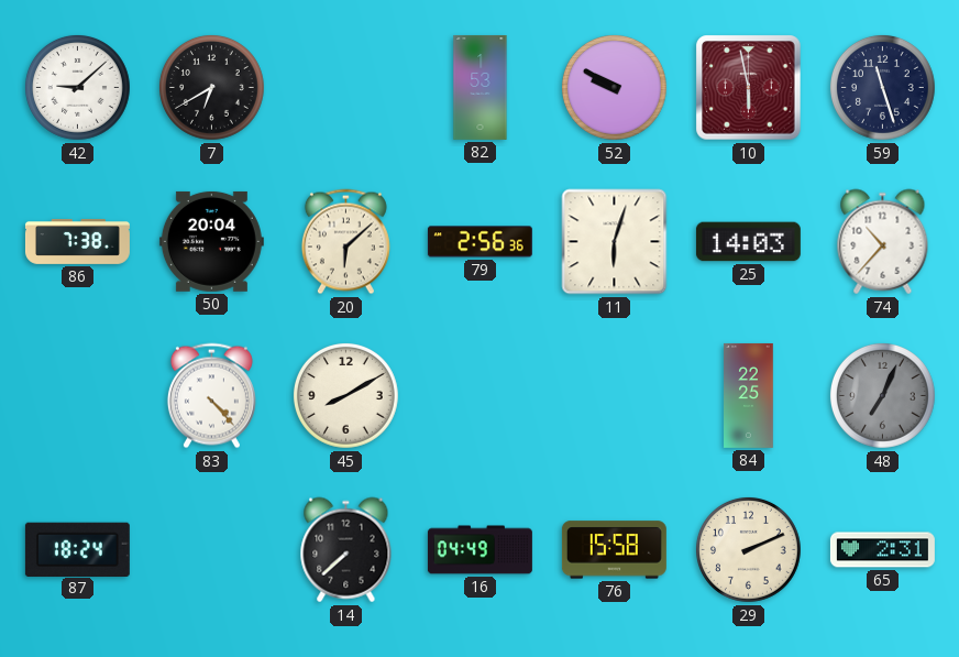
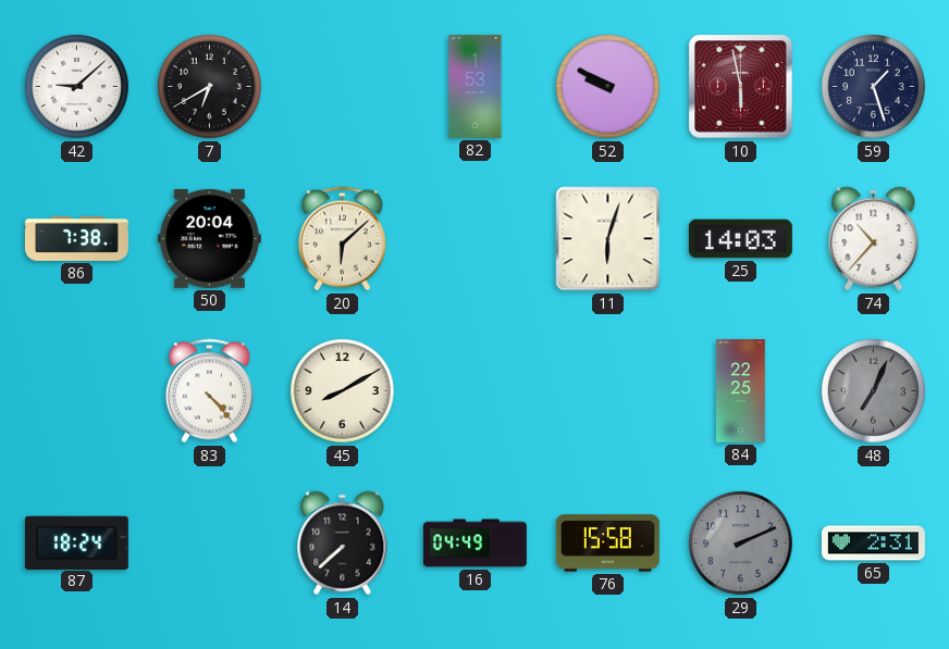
59: 11:27 -> 1:27 (874, 87)
79: 2:56 -> none (480, 242)
29 dial: cream -> grey (741, 544)
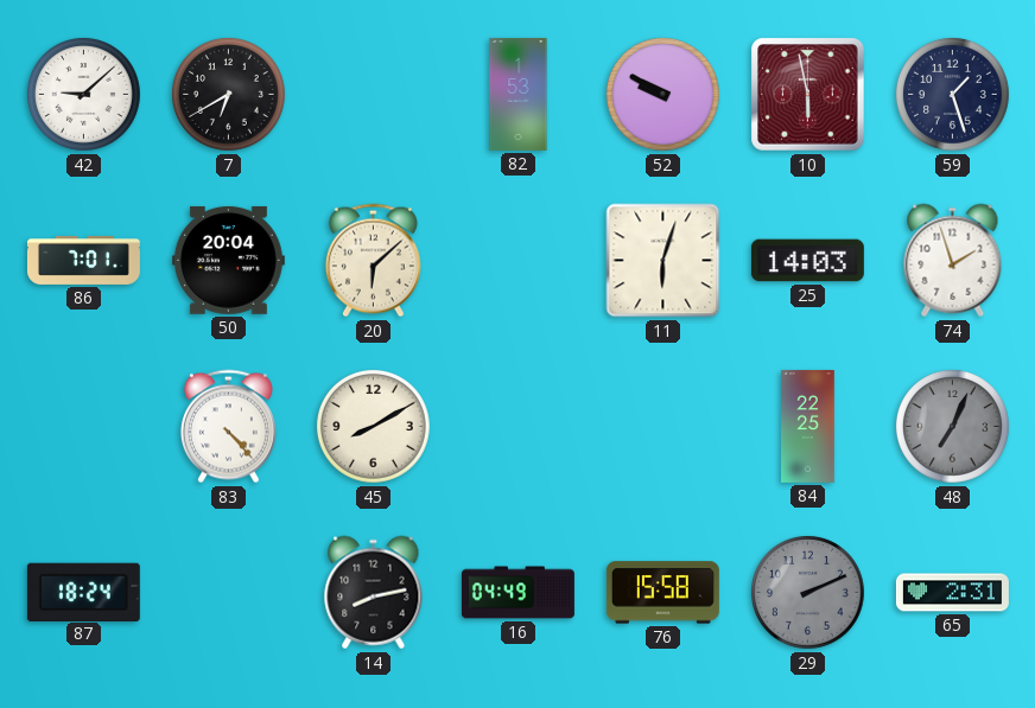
86: 7:38 -> 7:01 (83, 260)
74: 10:37 -> 1:57 (953, 261)
14: 7:38 -> 8:13 (374, 593)
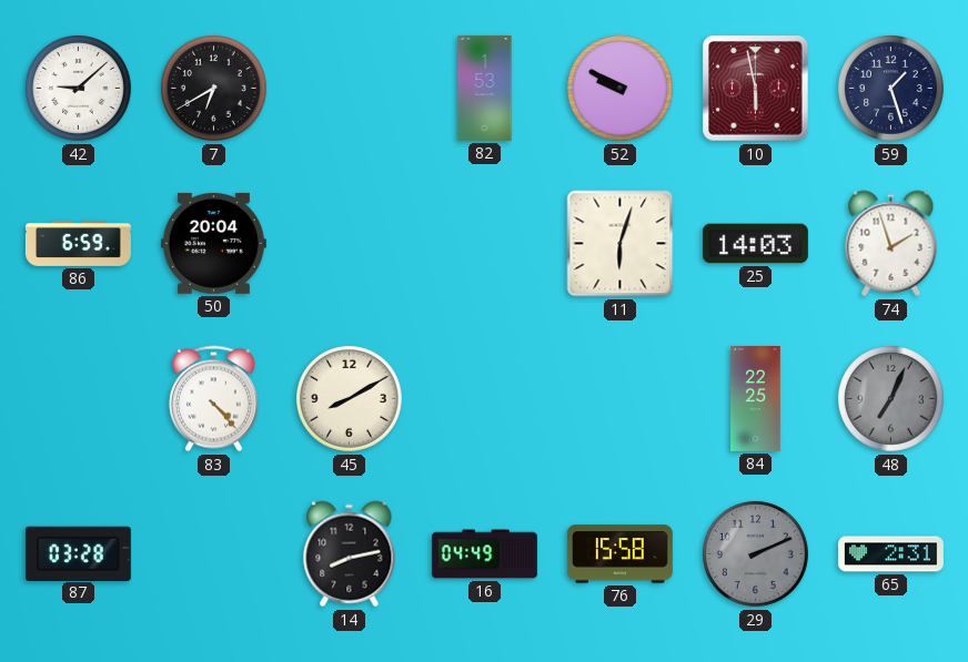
86: 7:01 -> 6:59 (78, 243)
20: 6:08 -> none (373, 261)
87: 18:24 -> 03:28 (78, 553)
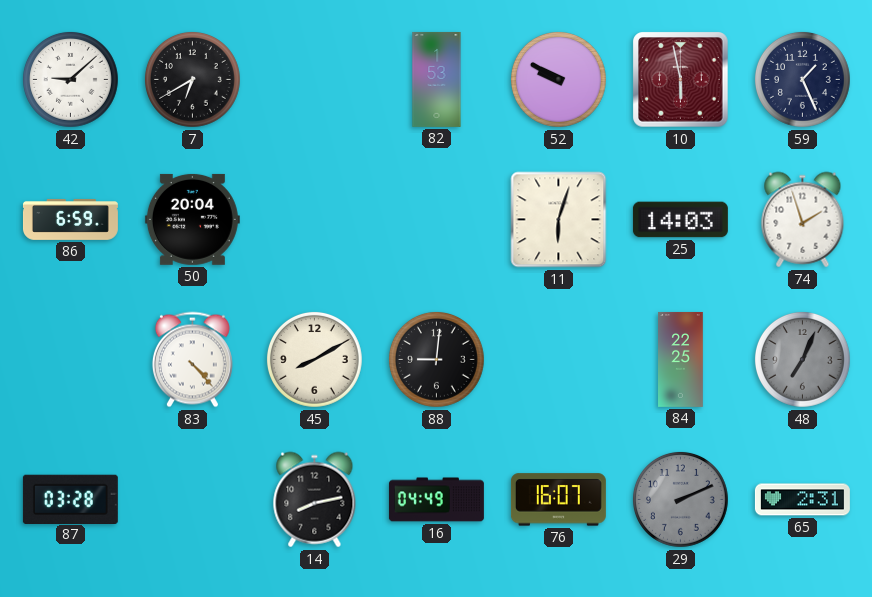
59: 1:27 -> 1:26 (803, 80)
88: none -> 9:01 (437, 360)
76: 15:58 -> 16:07 (558, 500)
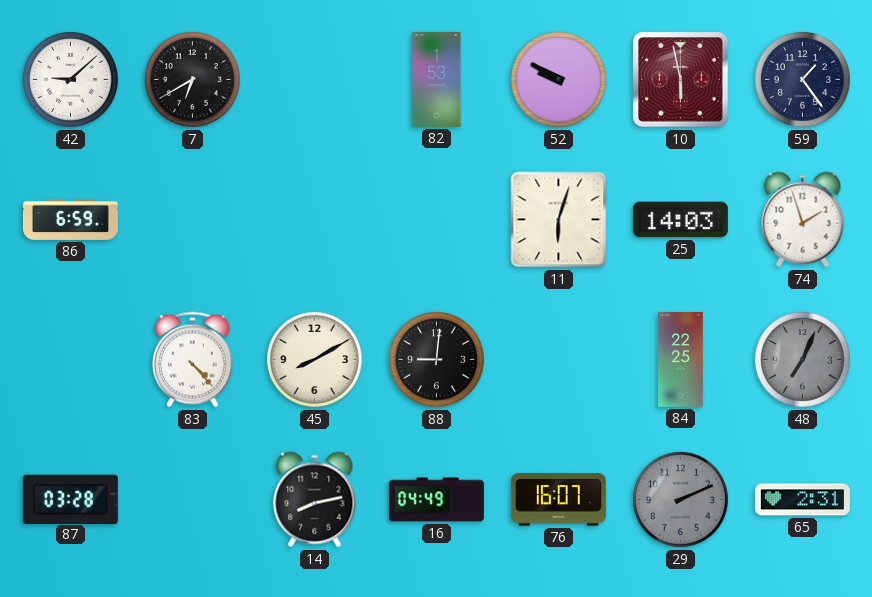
59: 1:26 -> 1:24 (803, 80)
50: 20:04 -> none (192, 219)
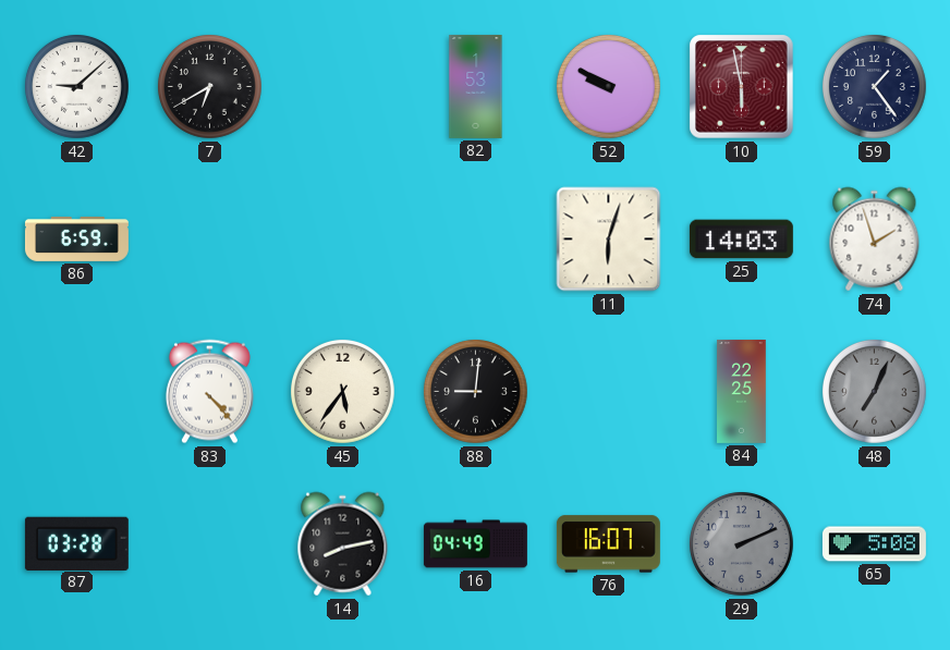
45: 8:10 -> 5:36 (343, 392)
65: 2:31 -> 5:08 (874, 544)
